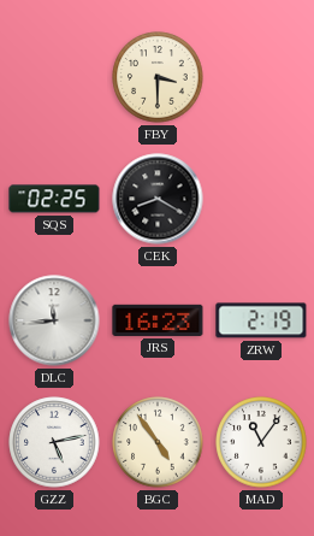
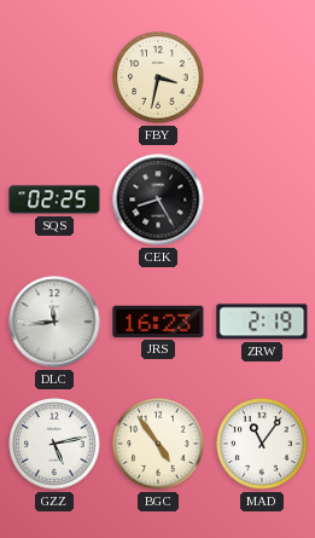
FBY: 3:30 -> 3:32 (158, 77)
CEK: 8:20 -> 8:25 (158, 199)
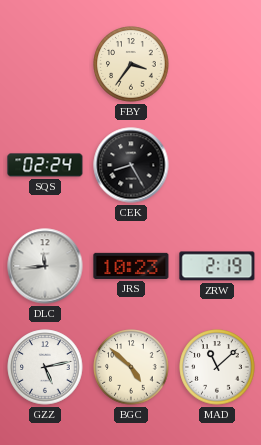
FBY: 3:32 -> 3:36 (131, 64)
SQS: 02:25 -> 02:24 (45, 165)
JRS: 16:23 -> 10:23 (131, 266)
BGC: 4:54 -> 4:52 (131, 367)
MAD: 11:06 -> 11:08 (217, 367)
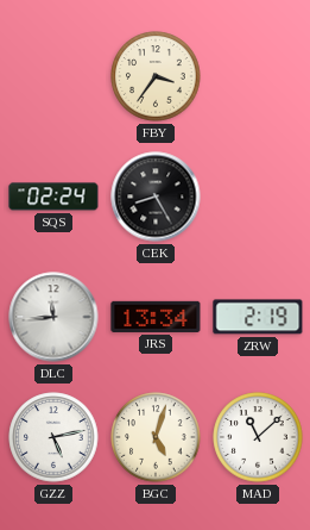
JRS: 10:23 -> 13:34 (156, 317)
BGC: 4:52 -> 5:03 (156, 437)
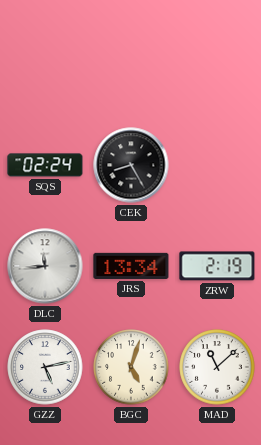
FBY: 3:36 -> none (156, 76)
